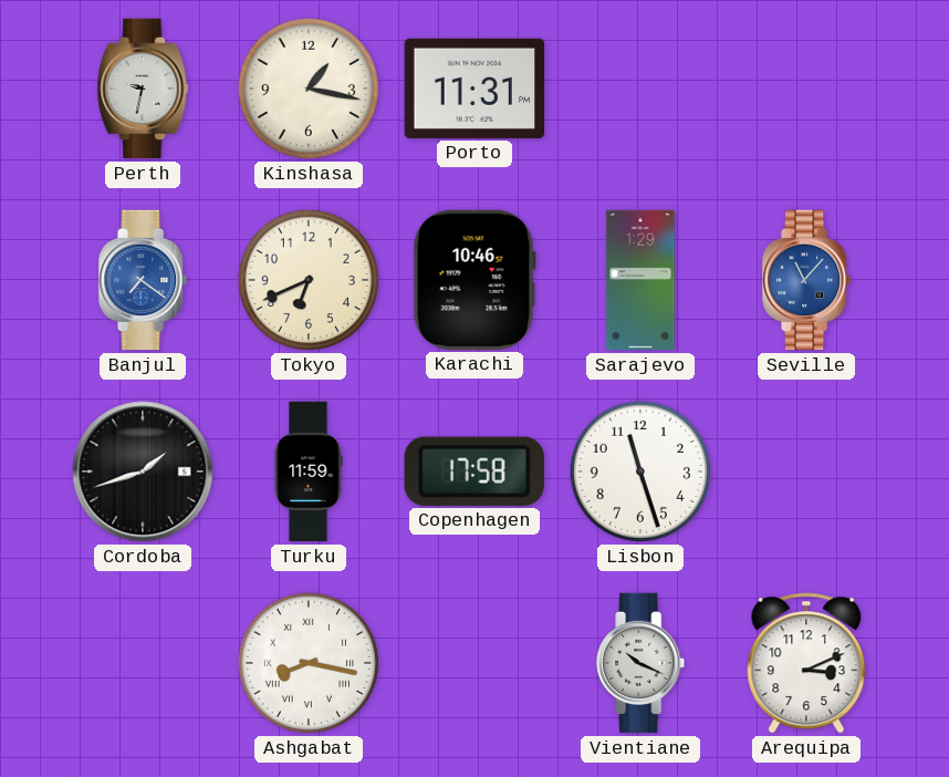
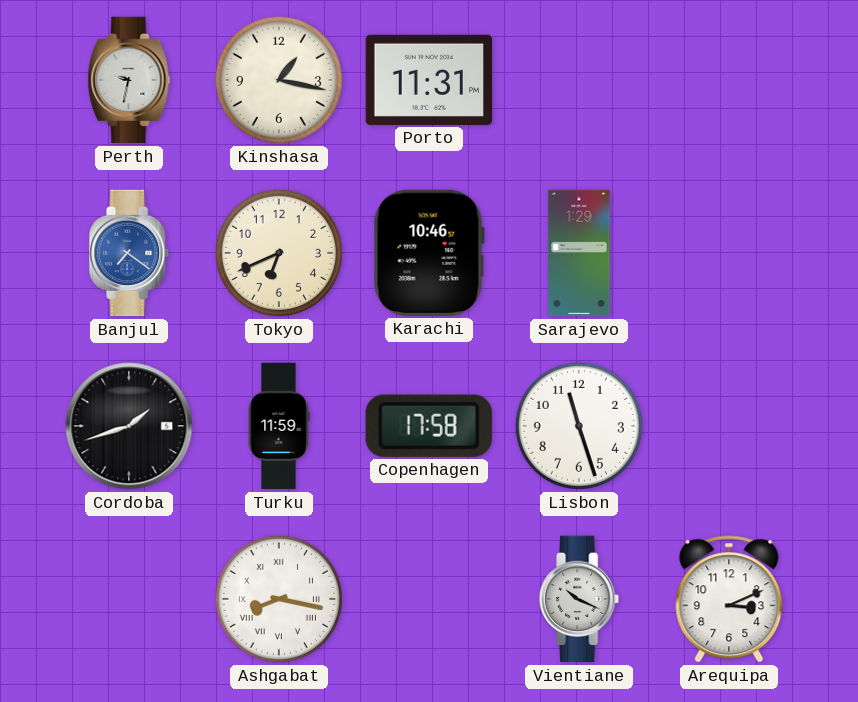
Seville: 11:07 -> none (807, 280)
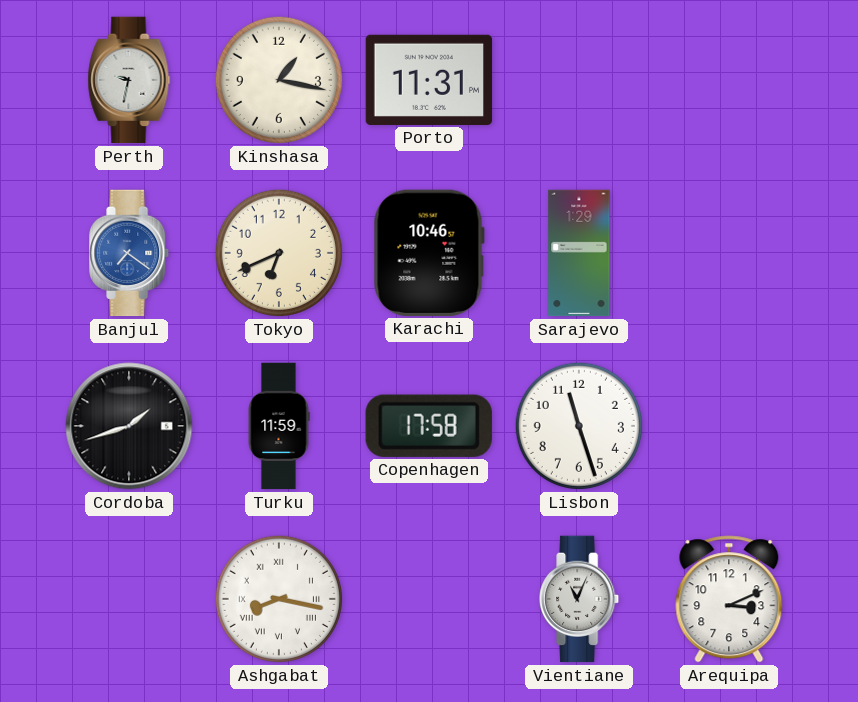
Vientiane: 10:19 -> 11:04 (580, 599)
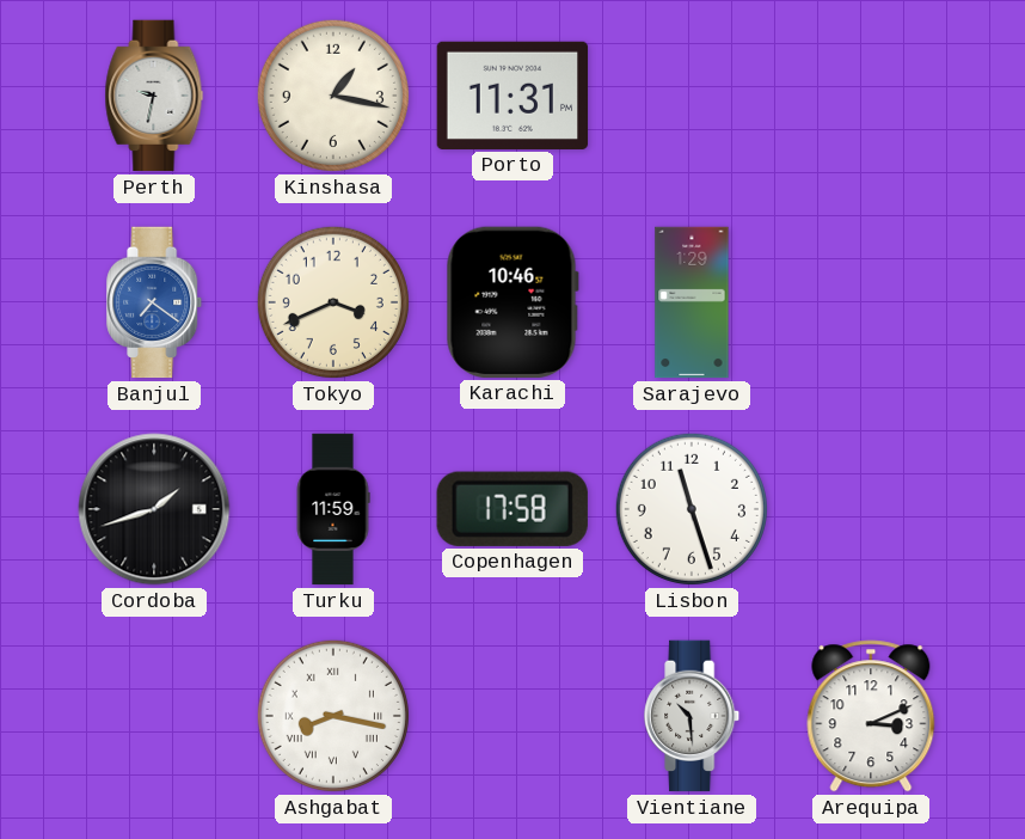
Tokyo: 6:41 -> 3:41 (333, 302)
Vientiane: 11:04 -> 10:29 (693, 716)
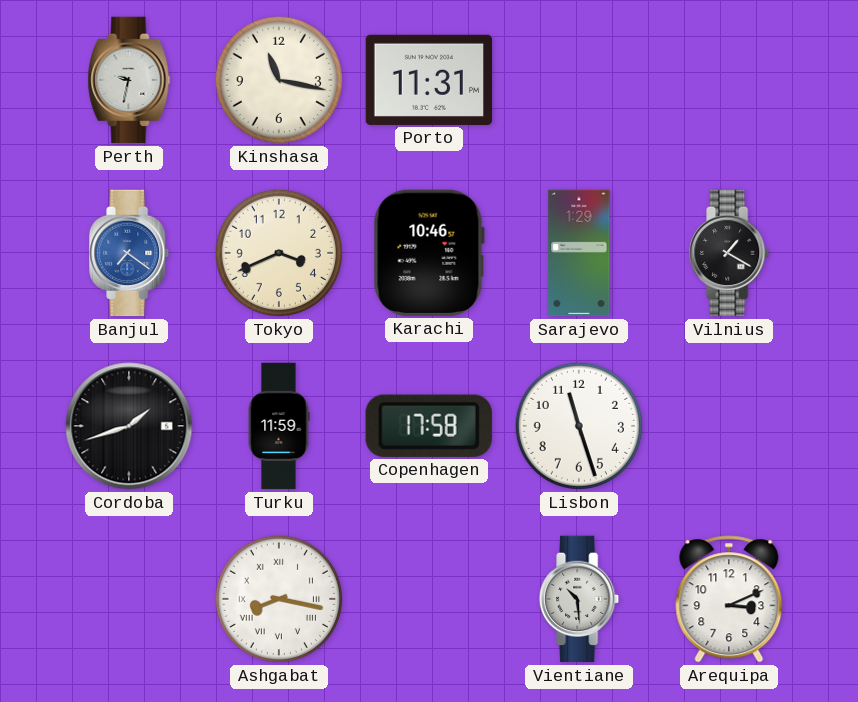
Kinshasa: 1:17 -> 11:17 (279, 80)
Vilnius: none -> 1:20 (730, 253)
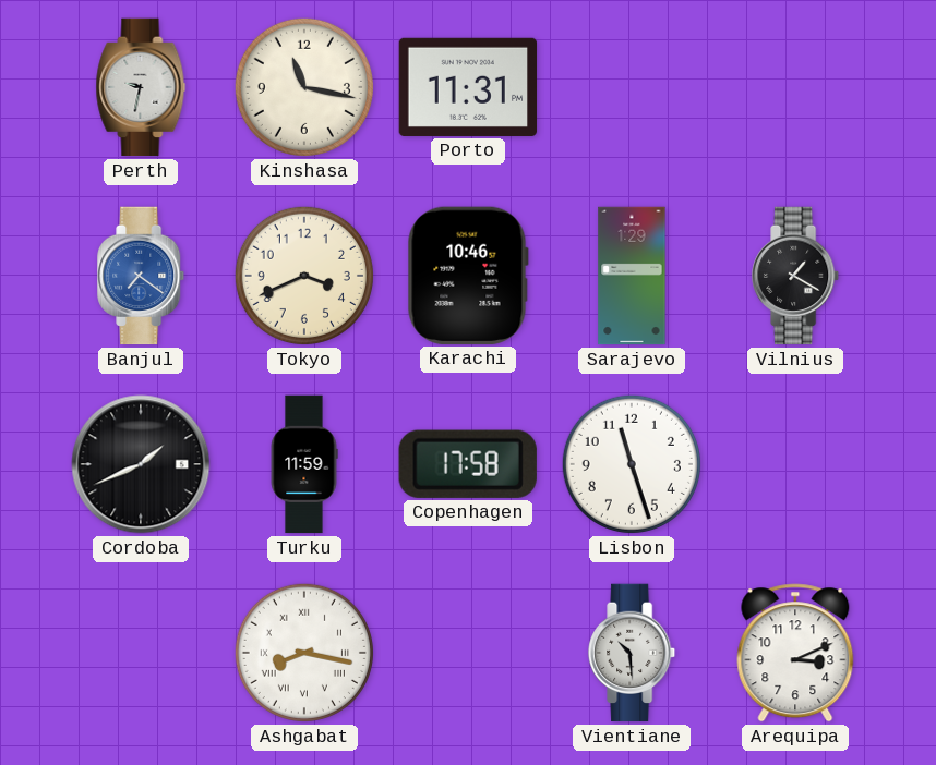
Cordoba: 1:42 -> 1:41 (141, 464)
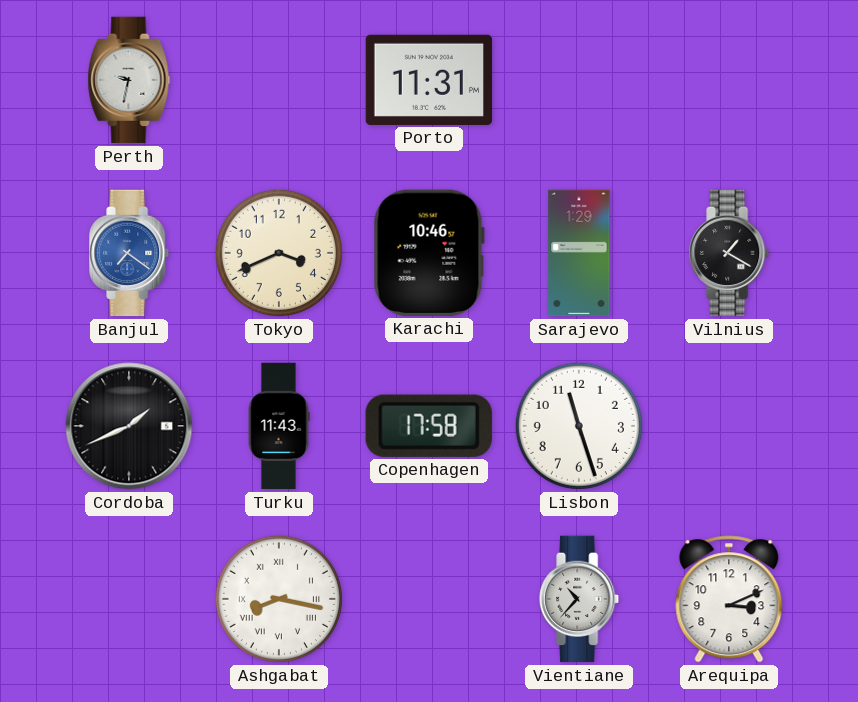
Kinshasa: 11:17 -> none (304, 87)
Turku: 11:59 -> 11:43 (279, 426)
Vientiane: 10:29 -> 10:37 (580, 599)
